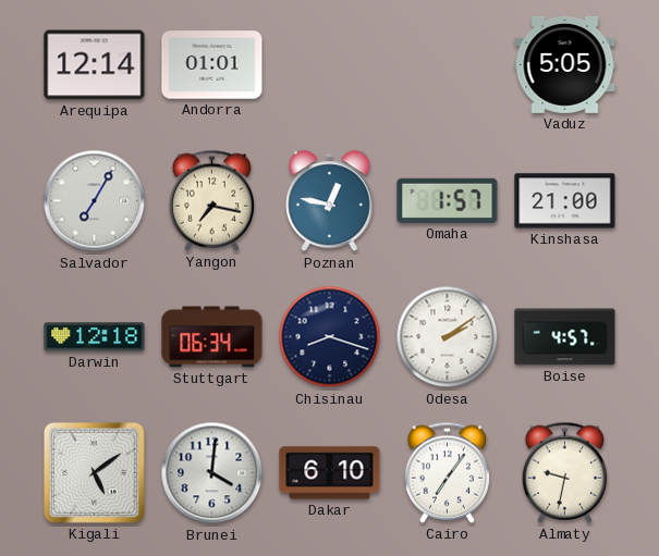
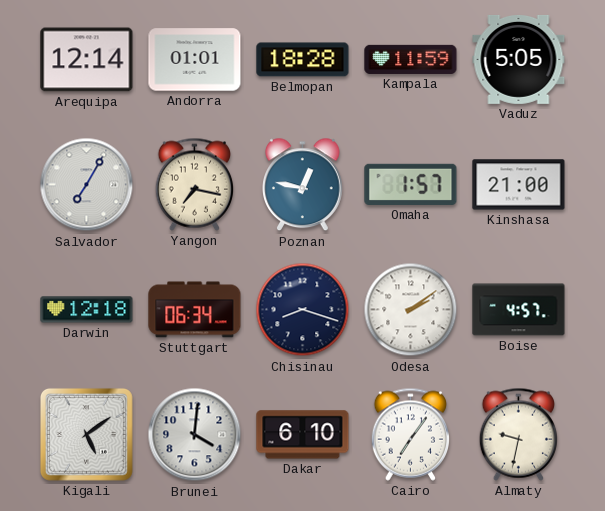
Belmopan: none -> 18:28 (303, 60)
Kampala: none -> 11:59 (411, 59)
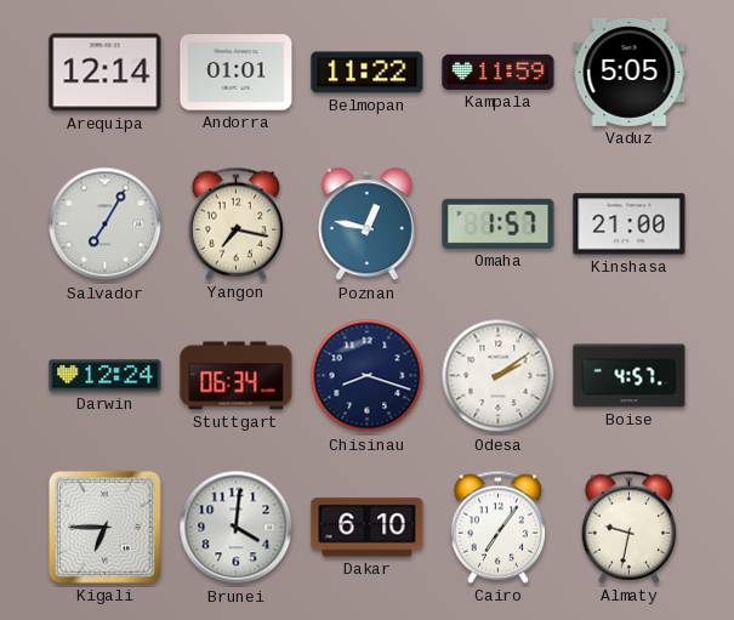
Belmopan: 18:28 -> 11:22 (368, 73)
Darwin: 12:18 -> 12:24 (106, 376)
Kigali: 5:09 -> 6:45 (104, 527)
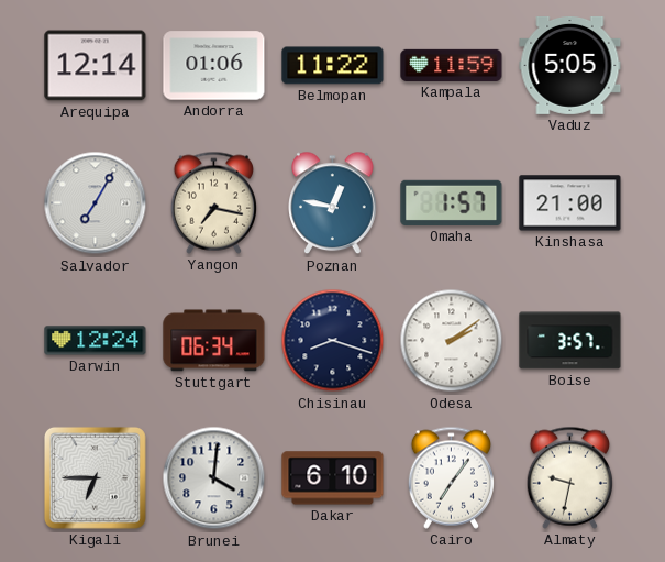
Andorra: 01:01 -> 01:06 (214, 66)
Boise: 4:57 -> 3:57 (570, 341)
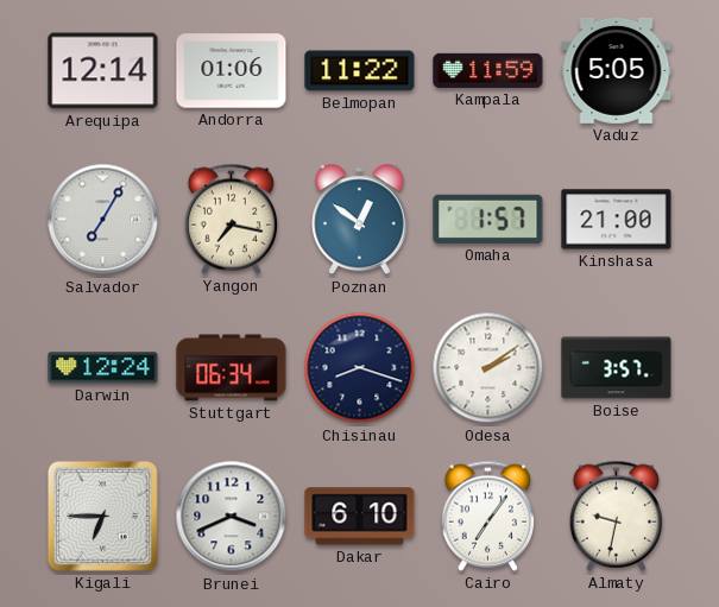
Poznan: 12:47 -> 12:51 (360, 220)
Brunei: 4:01 -> 3:41 (232, 517)
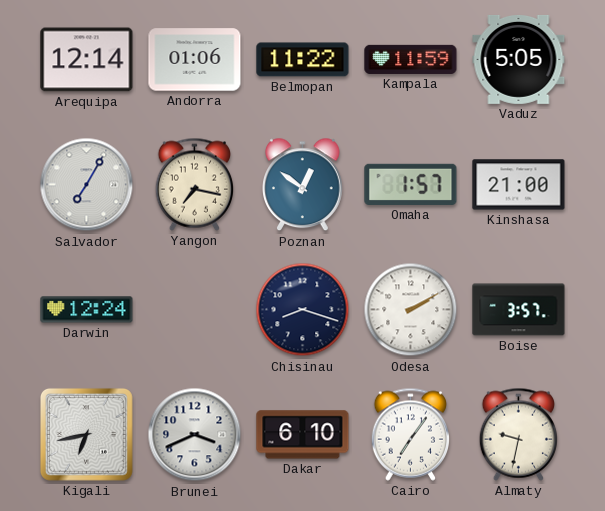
Stuttgart: 06:34 -> none (232, 368)
Odesa: 2:09 -> 2:10 (411, 310)
Kigali: 6:45 -> 6:43 (86, 434)
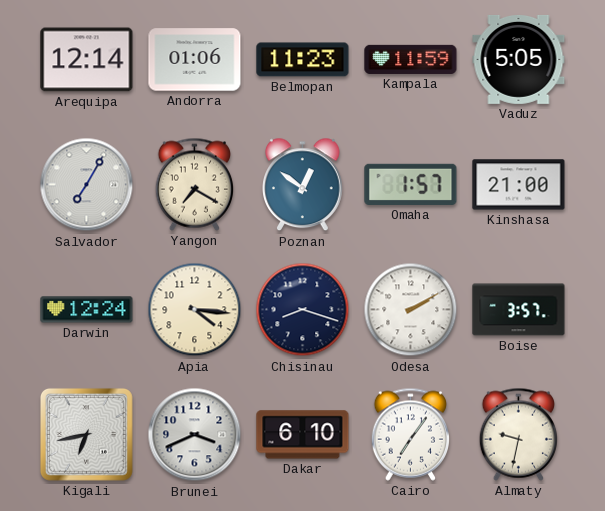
Belmopan: 11:22 -> 11:23 (303, 60)
Yangon: 7:17 -> 7:20 (194, 184)
Apia: none -> 4:16 (195, 310)
